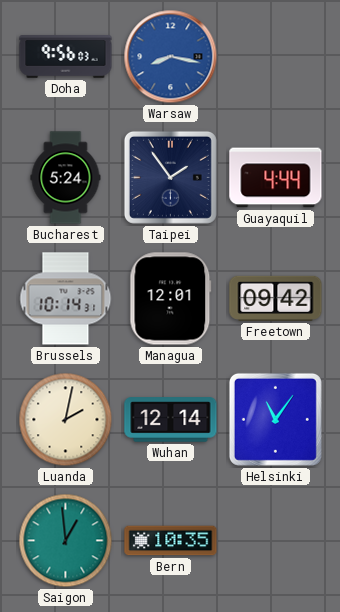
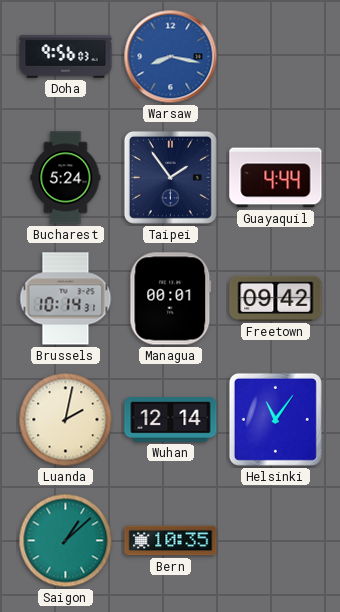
Managua: 12:01 -> 00:01 (171, 299)
Saigon: 12:59 -> 1:08 (66, 541)
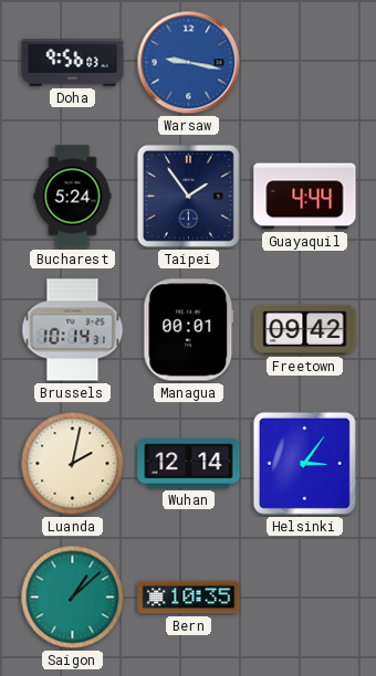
Warsaw: 8:17 -> 9:17 (189, 63)
Helsinki: 11:06 -> 3:06 (304, 463)
